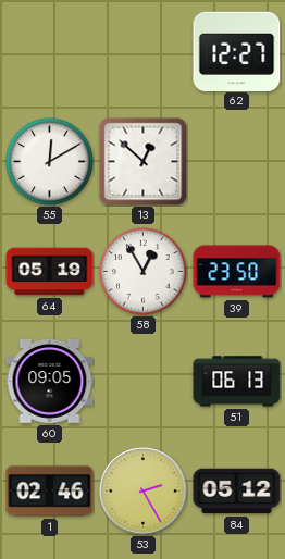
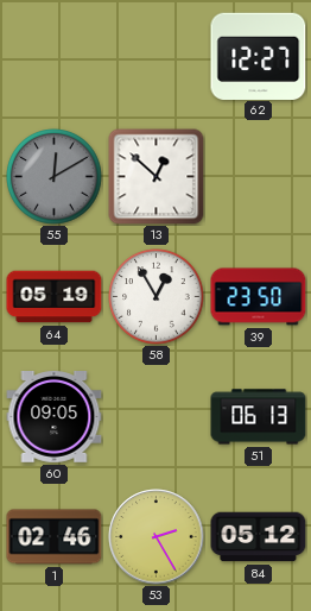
55 dial: white -> grey (55, 177)
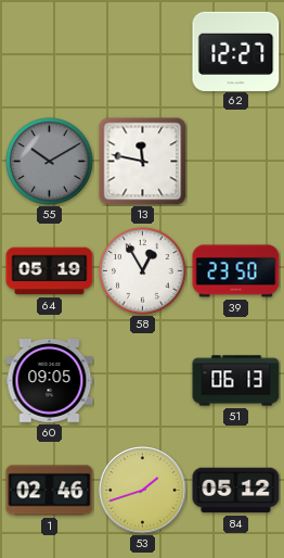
55: 12:10 -> 10:10 (50, 162)
13: 12:52 -> 11:47 (143, 162)
53: 2:25 -> 1:42 (143, 491)
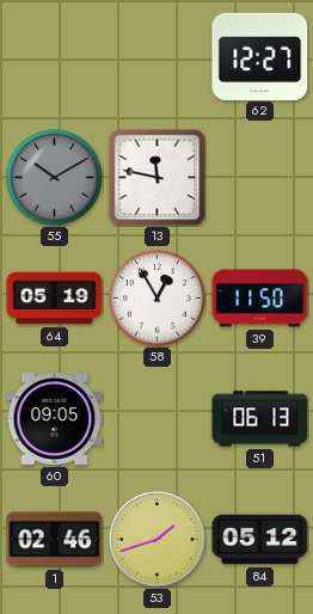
39: 23:50 -> 11:50 (260, 299)
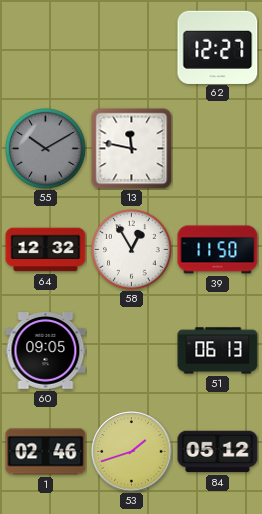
64: 05:19 -> 12:32 (46, 250)
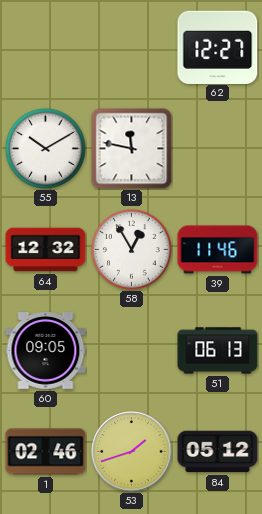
55 dial: grey -> white (46, 149)
39: 11:50 -> 11:46 (218, 250)
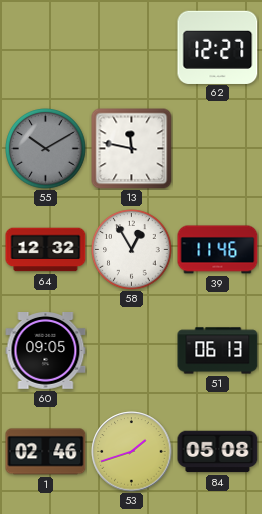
55 dial: white -> grey (46, 149)
84: 05:12 -> 05:08 (218, 452)
